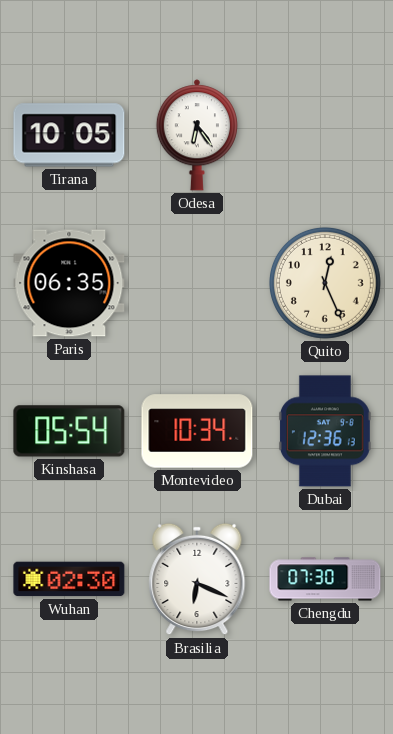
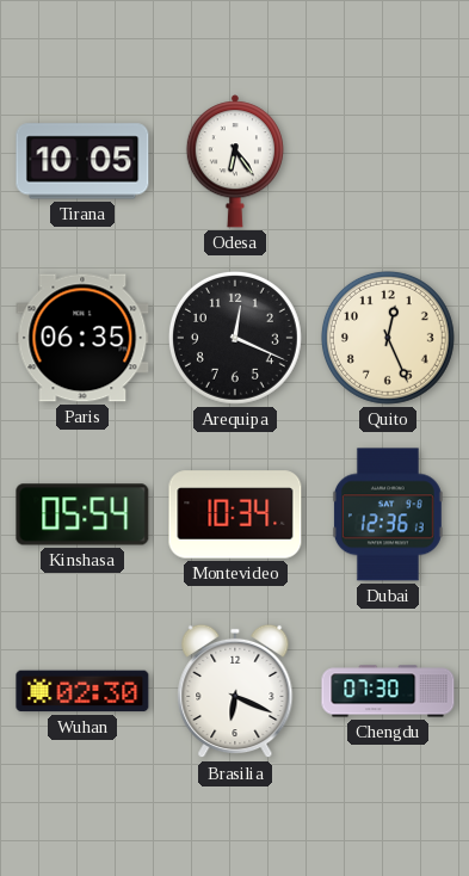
Arequipa: none -> 12:19 (235, 338)
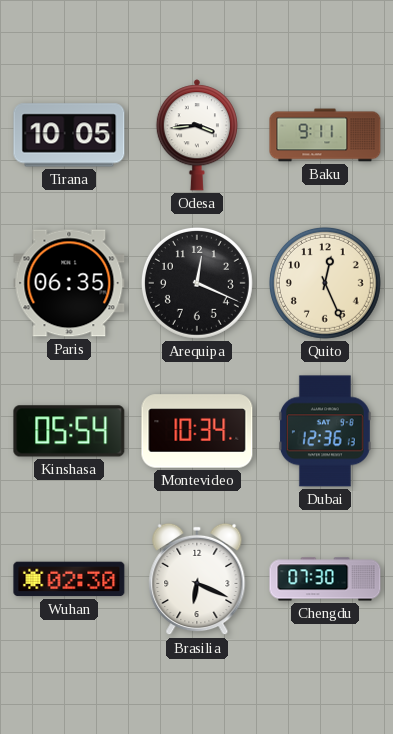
Odesa: 6:24 -> 3:44 (197, 135)
Baku: none -> 9:11 (325, 135)
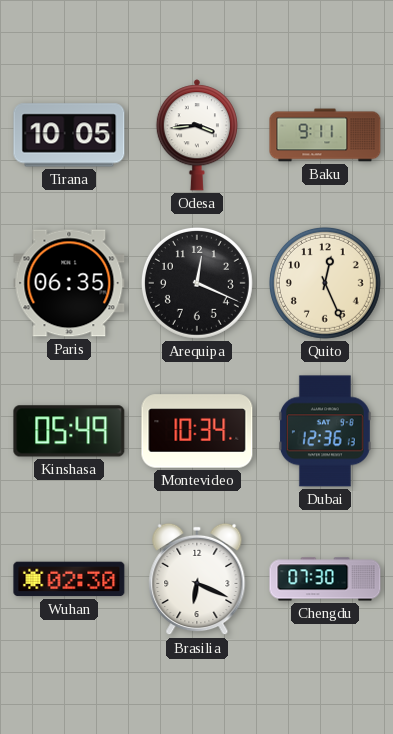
Kinshasa: 05:54 -> 05:49 (69, 431)
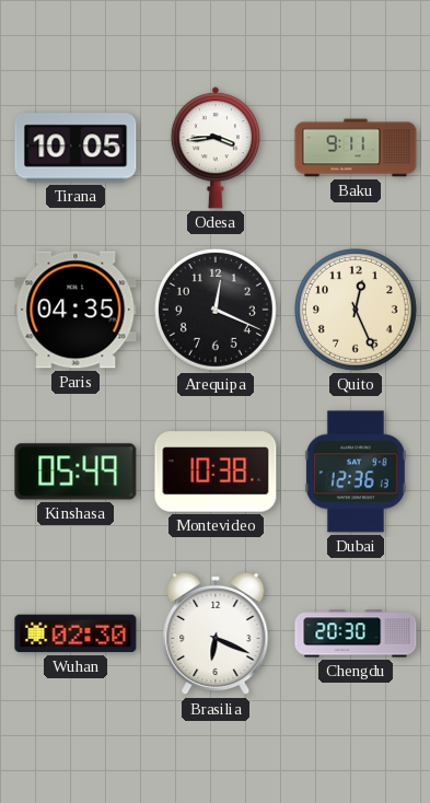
Paris: 06:35 -> 04:35 (75, 310)
Montevideo: 10:34 -> 10:38 (216, 472)
Chengdu: 07:30 -> 20:30 (356, 633)
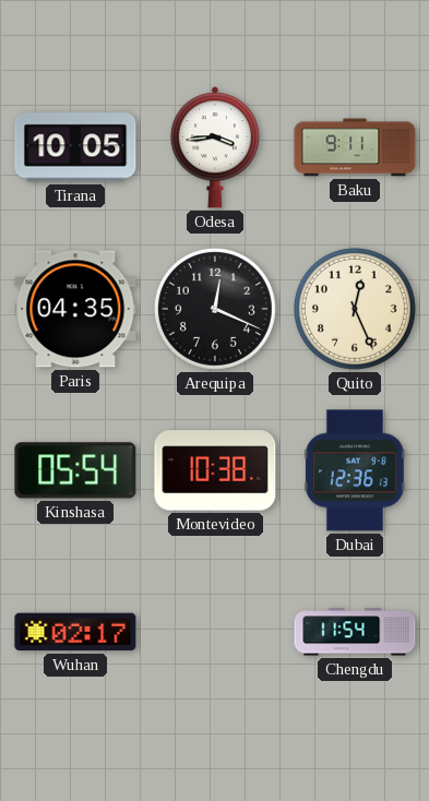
Kinshasa: 05:49 -> 05:54 (75, 470)
Wuhan: 02:30 -> 02:17 (75, 632)
Brasilia: 6:19 -> none (216, 633)
Chengdu: 20:30 -> 11:54 (355, 632)
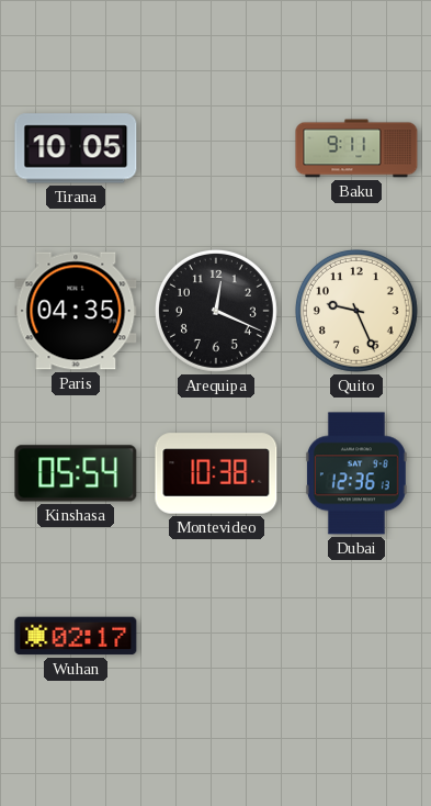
Odesa: 3:44 -> none (215, 147)
Quito: 12:26 -> 9:26 (356, 311)
Chengdu: 11:54 -> none (355, 632)
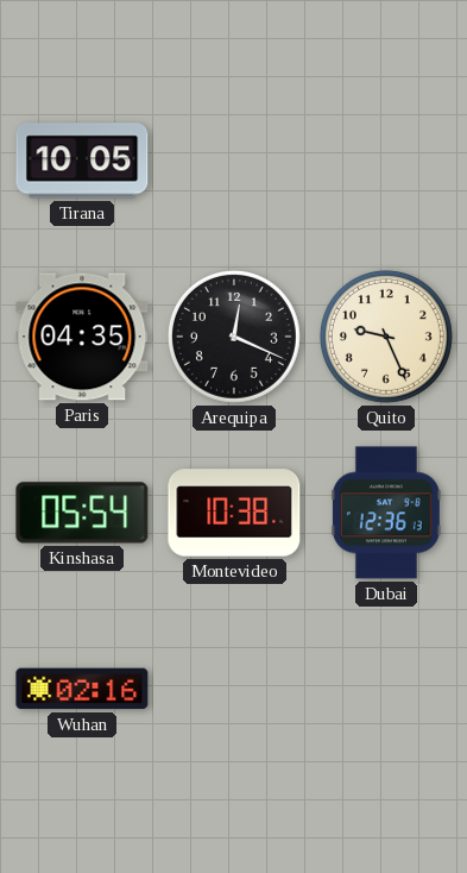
Baku: 9:11 -> none (356, 148)
Wuhan: 02:17 -> 02:16 (82, 689)
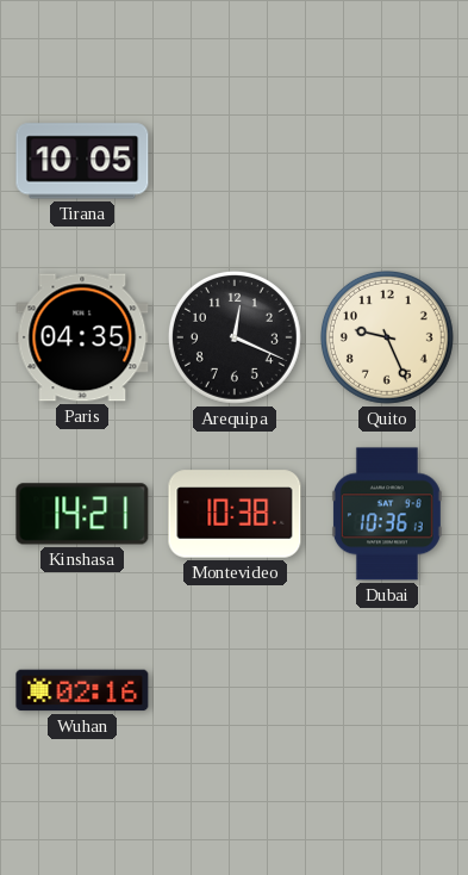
Kinshasa: 05:54 -> 14:21 (82, 514)
Dubai: 12:36 -> 10:36 (387, 514)
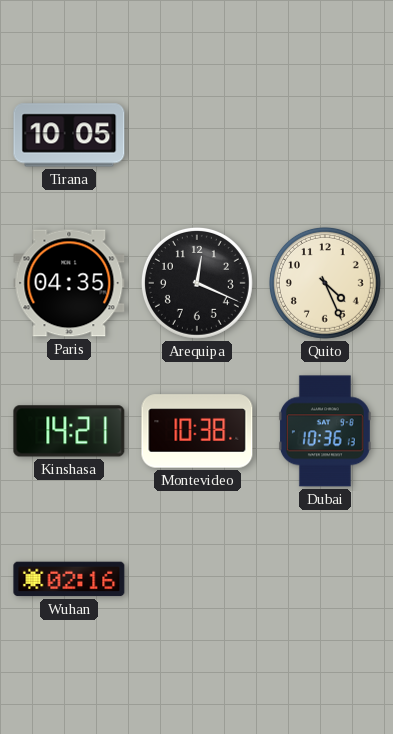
Quito: 9:26 -> 4:26 (325, 283)
